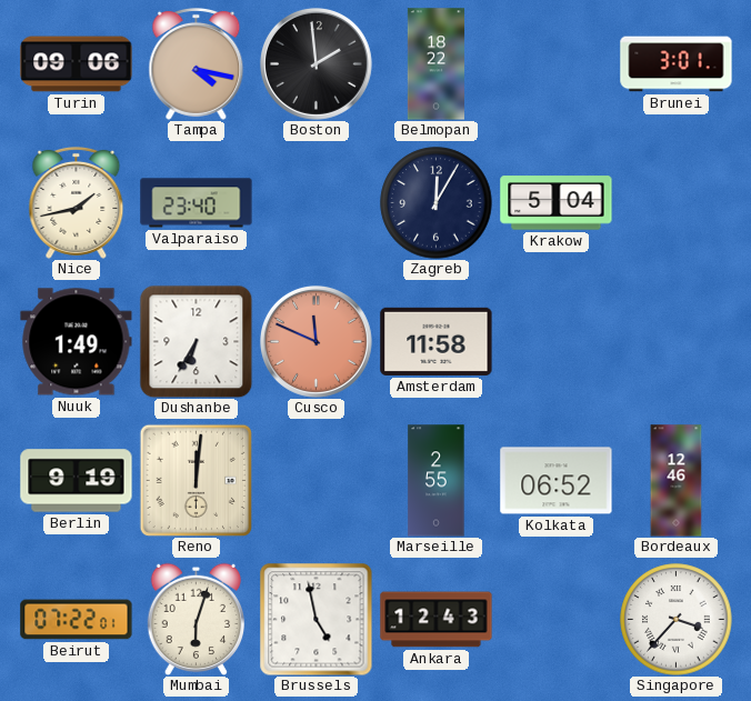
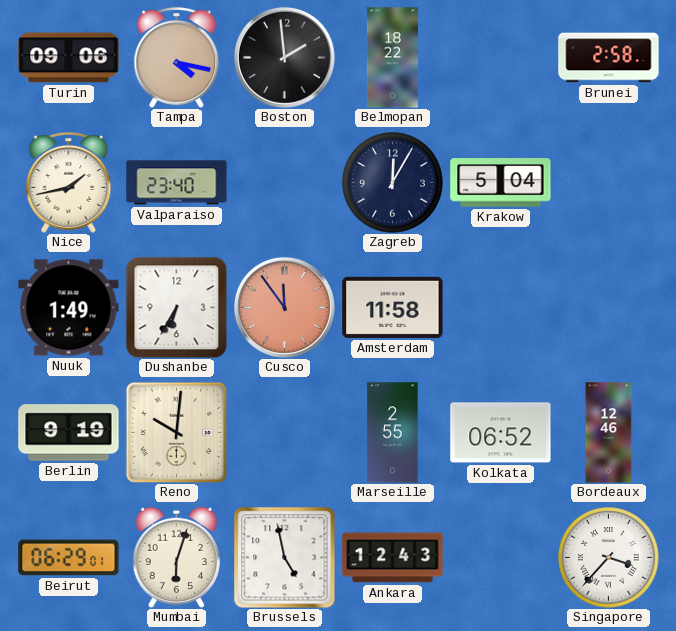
Brunei: 3:01 -> 2:58 (609, 58)
Cusco: 11:49 -> 11:54 (284, 307)
Reno: 12:01 -> 10:01 (176, 432)
Beirut: 07:22 -> 06:29 (69, 558)
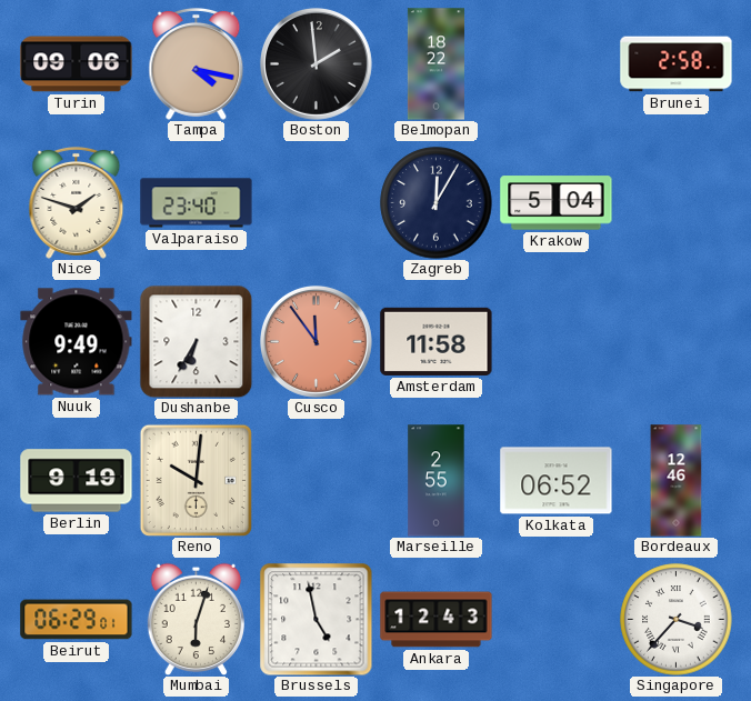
Nice: 1:43 -> 1:48 (77, 202)
Nuuk: 1:49 -> 9:49 (77, 342)
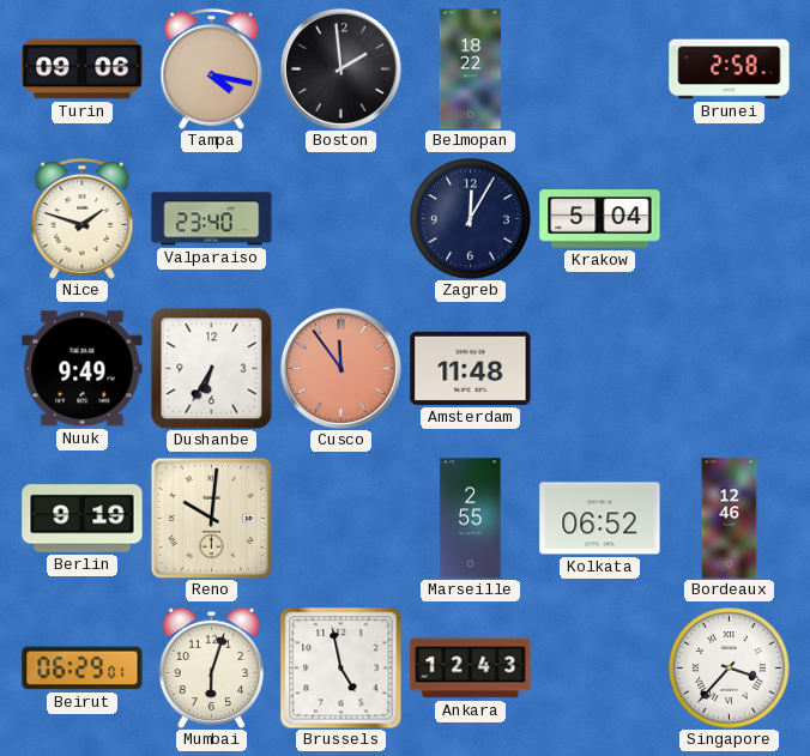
Amsterdam: 11:58 -> 11:48 (471, 368)
